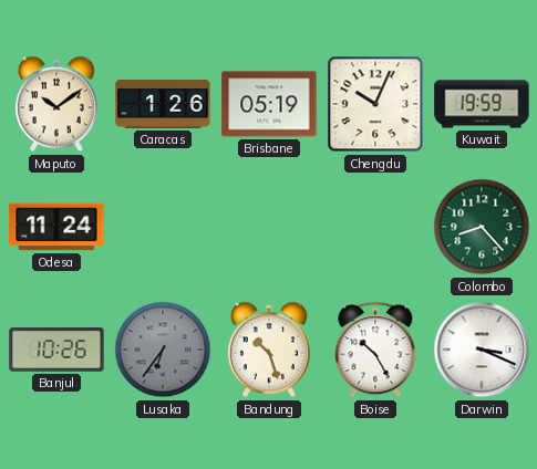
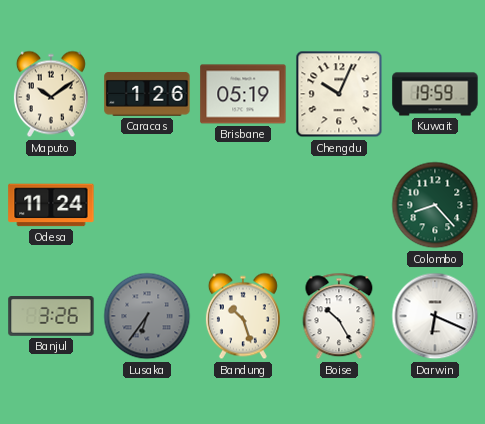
Banjul: 10:26 -> 3:26 (51, 317)
Darwin: 3:19 -> 6:19 (435, 316)
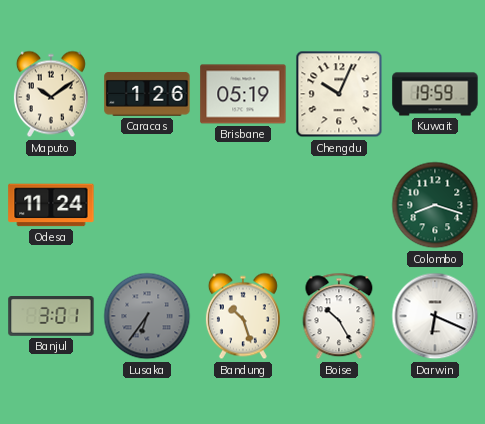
Colombo: 8:23 -> 8:18 (435, 205)
Banjul: 3:26 -> 3:01 (51, 317)
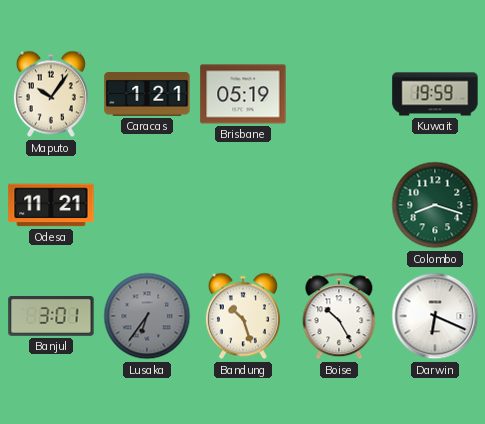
Maputo: 10:09 -> 10:06 (51, 94)
Caracas: 1:26 -> 1:21 (147, 94)
Chengdu: 10:04 -> none (339, 94)
Odesa: 11:24 -> 11:21 (51, 205)
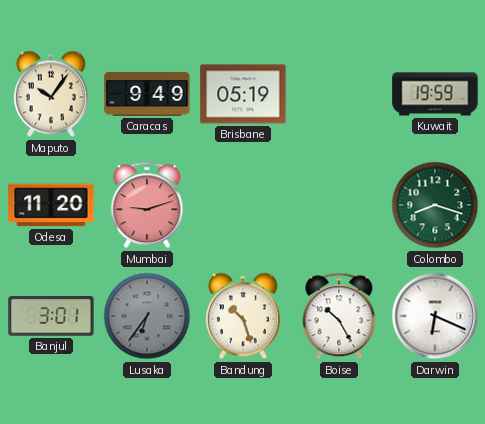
Caracas: 1:21 -> 9:49 (147, 94)
Odesa: 11:21 -> 11:20 (51, 205)
Mumbai: none -> 9:12 (147, 205)
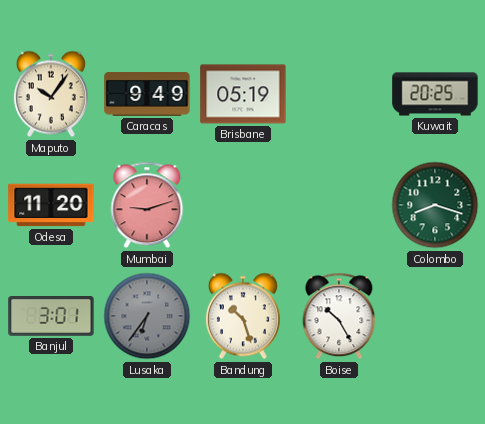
Kuwait: 19:59 -> 20:25 (435, 94)
Darwin: 6:19 -> none (435, 316)
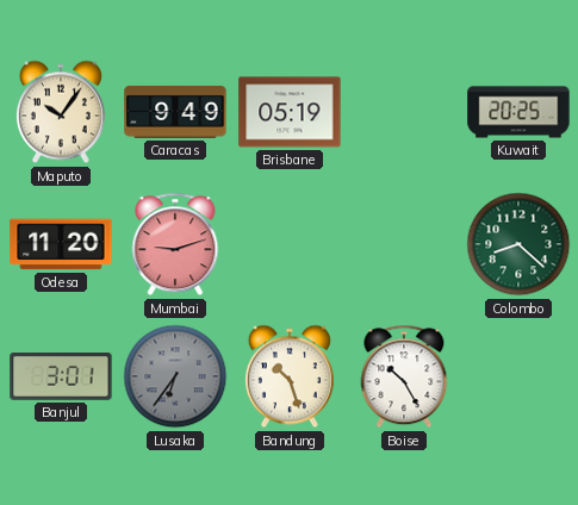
Colombo: 8:18 -> 8:22 (518, 244)
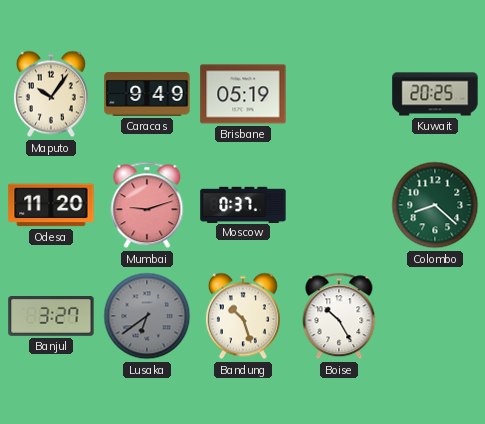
Moscow: none -> 0:37 (243, 204)
Banjul: 3:01 -> 3:27 (51, 317)
Lusaka: 6:36 -> 6:39 (147, 316)
